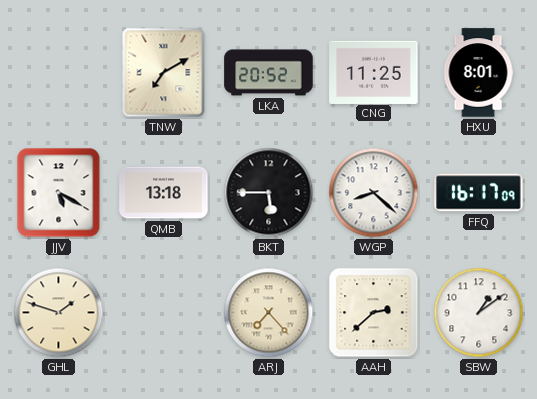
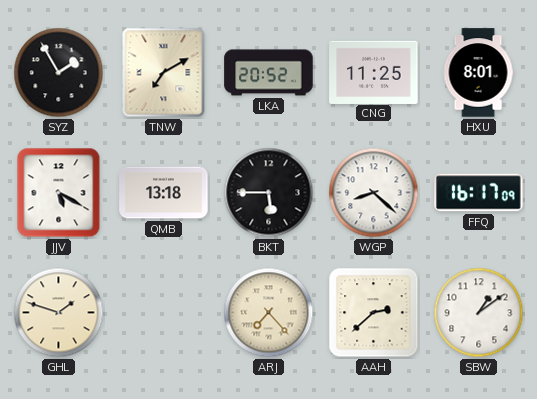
SYZ: none -> 1:55 (59, 73)
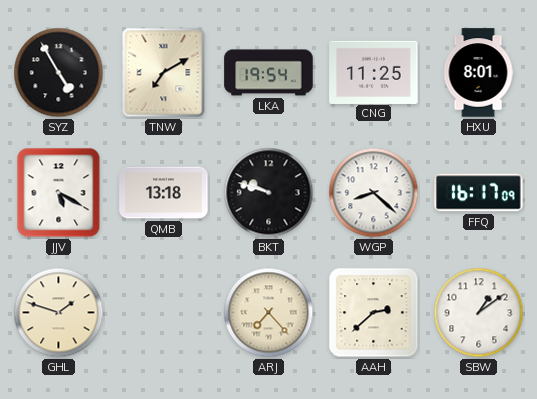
SYZ: 1:55 -> 4:55 (59, 73)
LKA: 20:52 -> 19:54 (269, 73)
BKT: 5:45 -> 9:48 (269, 193)
